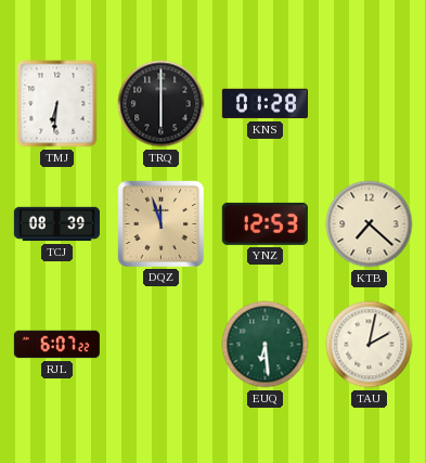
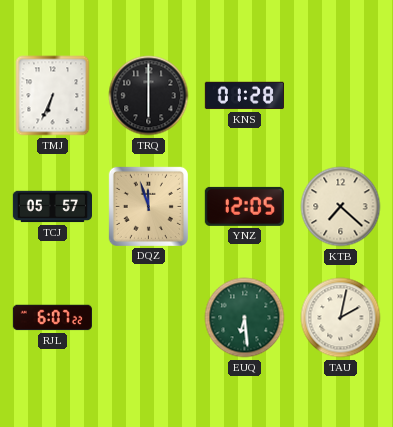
TMJ: 6:31 -> 6:34 (53, 96)
TCJ: 08:39 -> 05:57 (52, 207)
YNZ: 12:53 -> 12:05 (244, 206)
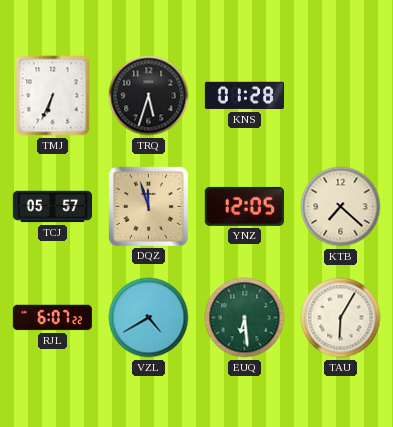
TRQ: 6:00 -> 5:33 (149, 96)
VZL: none -> 4:40 (149, 318)
TAU: 2:02 -> 6:05 (341, 318)
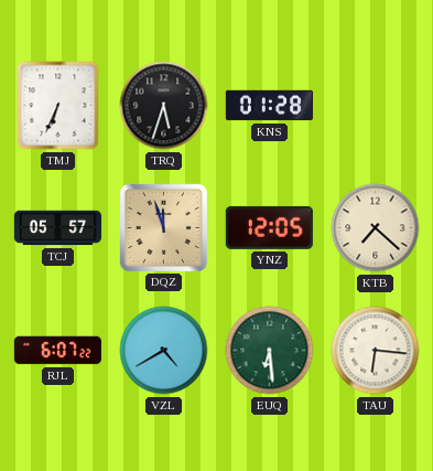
TAU: 6:05 -> 6:16 (376, 351)
